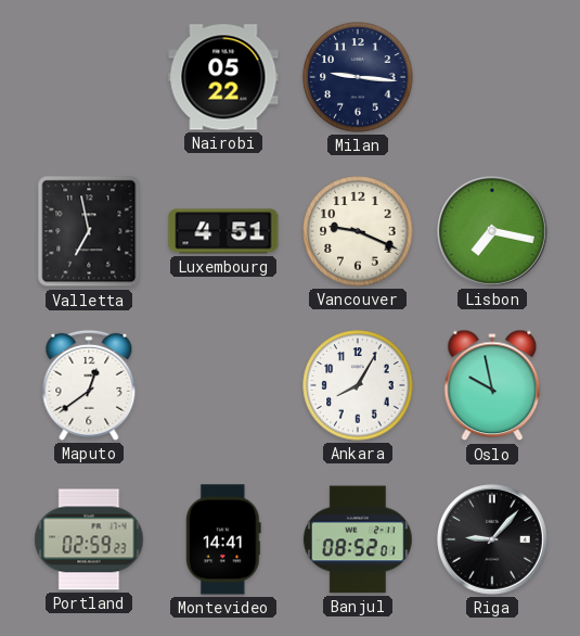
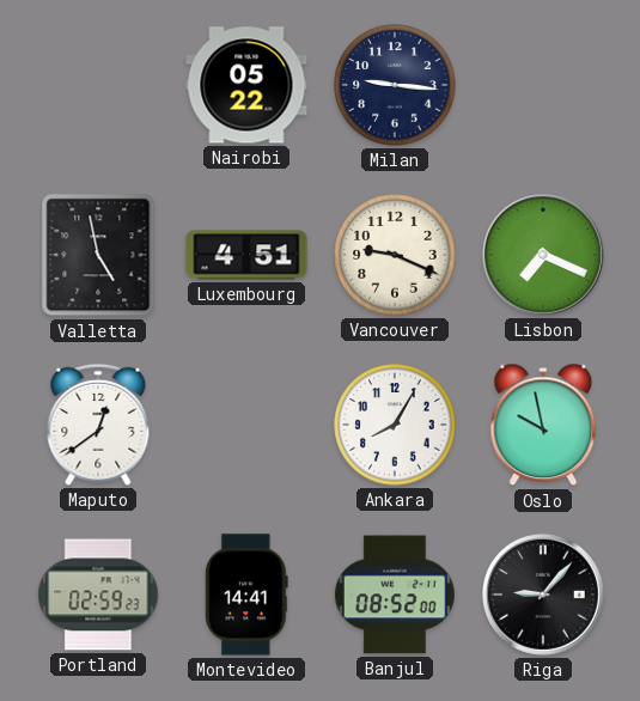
Valletta: 6:58 -> 4:58 (98, 255)
Lisbon: 7:17 -> 7:19 (544, 256)
Banjul: 08:52:01 -> 08:52:00 (395, 595)
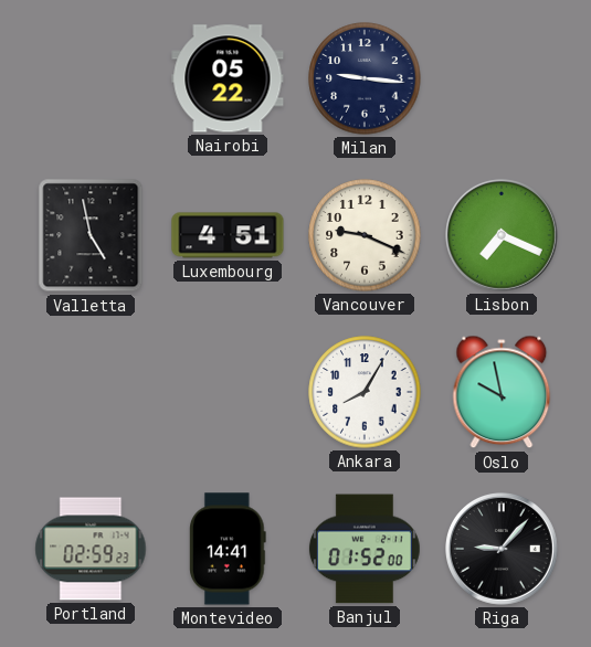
Maputo: 12:39 -> none (98, 425)
Banjul: 08:52 -> 01:52 (365, 549)
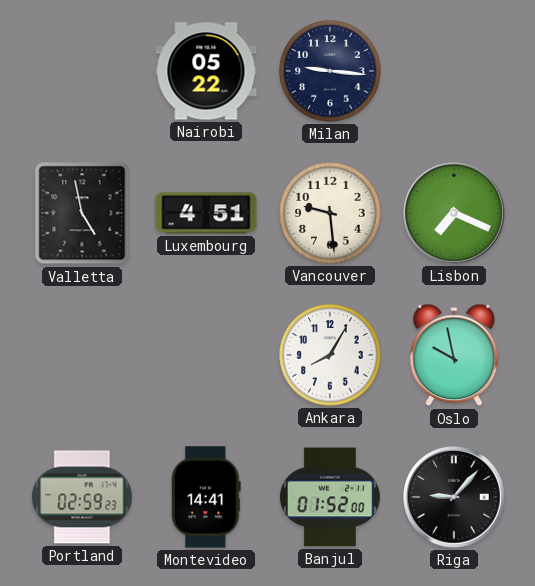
Vancouver: 9:19 -> 9:29 (330, 213)
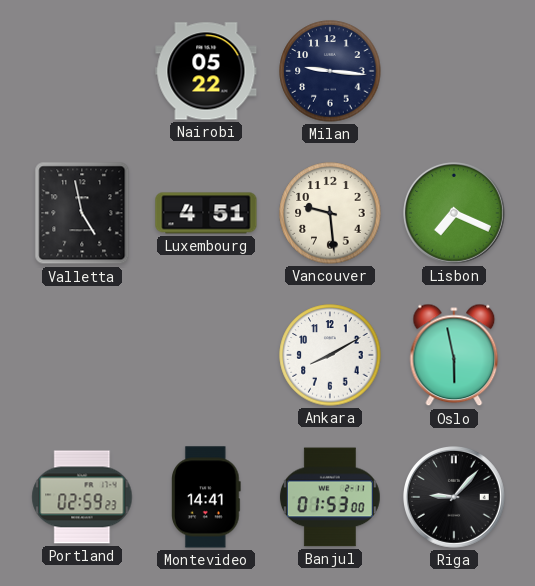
Ankara: 8:05 -> 8:10 (330, 355)
Oslo: 9:58 -> 5:58 (454, 355)
Banjul: 01:52 -> 01:53 (330, 497)
